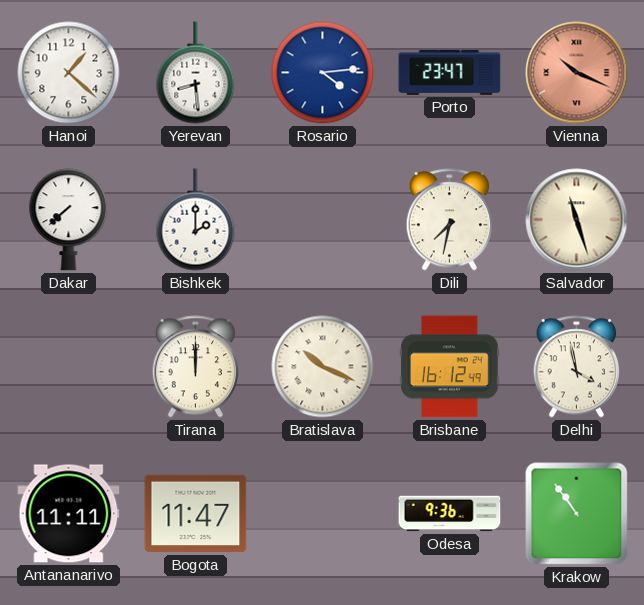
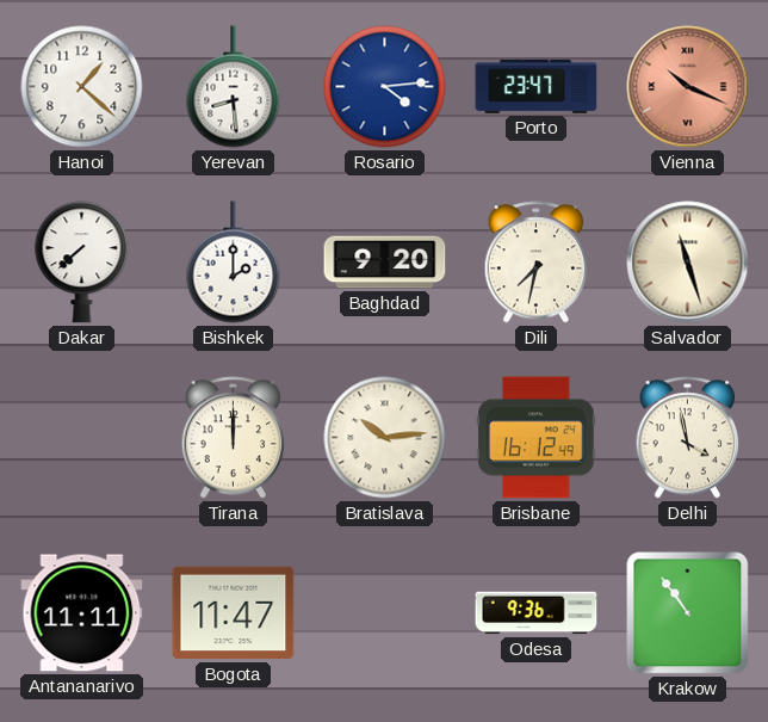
Baghdad: none -> 9:20 (385, 263)
Bratislava: 10:19 -> 10:14 (385, 438)
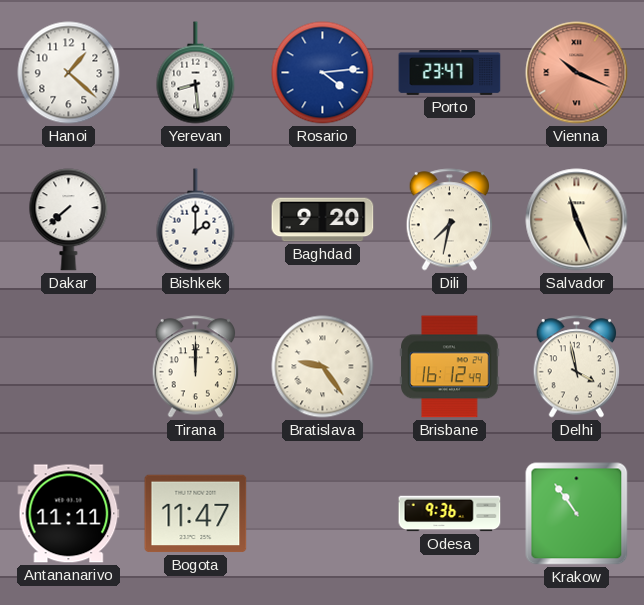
Salvador: 11:27 -> 11:26 (577, 220)
Bratislava: 10:14 -> 9:24 (323, 367)
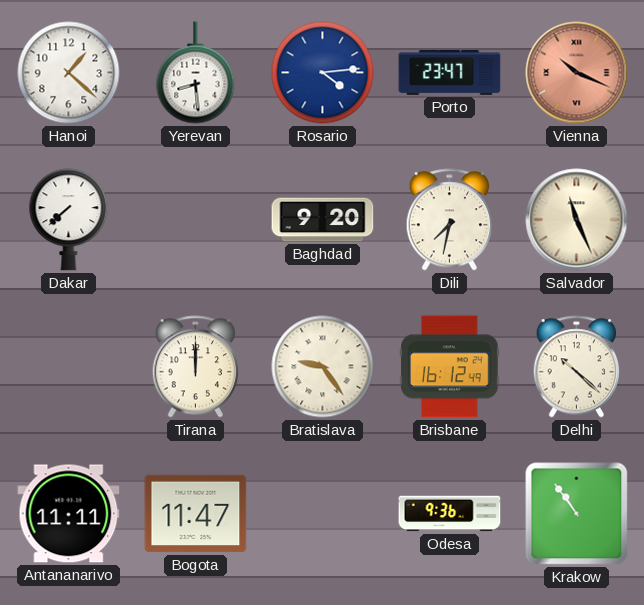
Bishkek: 2:00 -> none (196, 220)
Delhi: 3:58 -> 10:22 (577, 367)
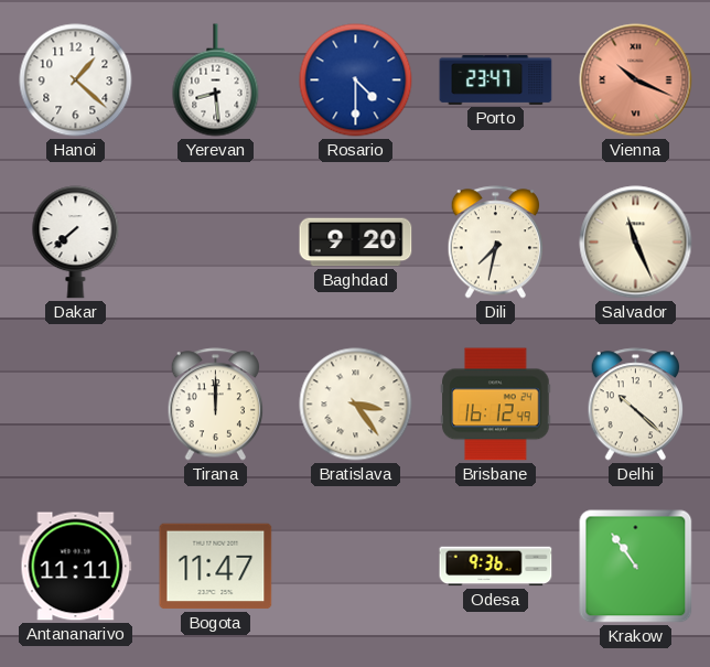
Rosario: 4:14 -> 4:30 (356, 80)
Bratislava: 9:24 -> 3:24 (356, 405)
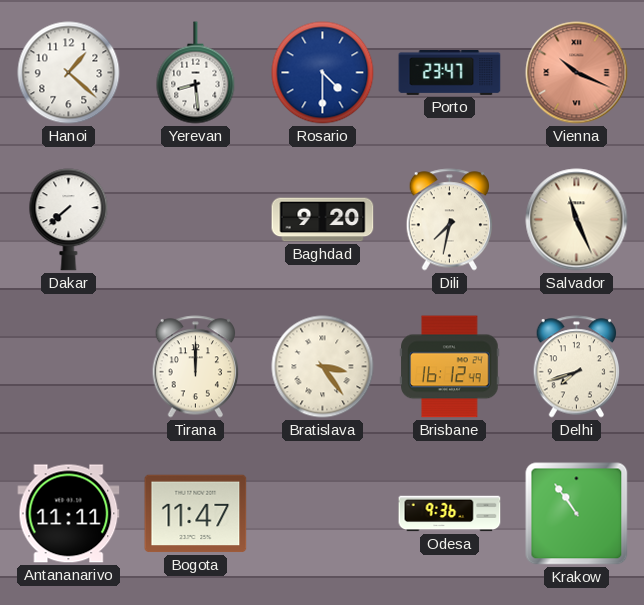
Delhi: 10:22 -> 7:42 (577, 367)
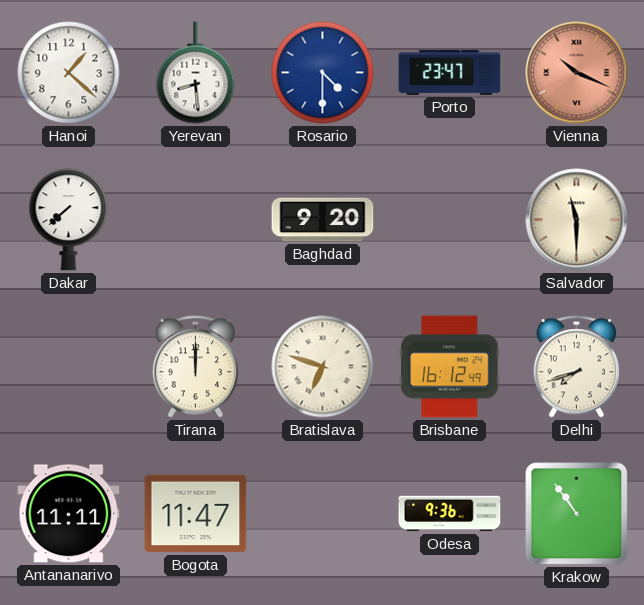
Dili: 7:32 -> none (450, 220)
Salvador: 11:26 -> 11:30 (577, 220)
Bratislava: 3:24 -> 6:48 (323, 367)
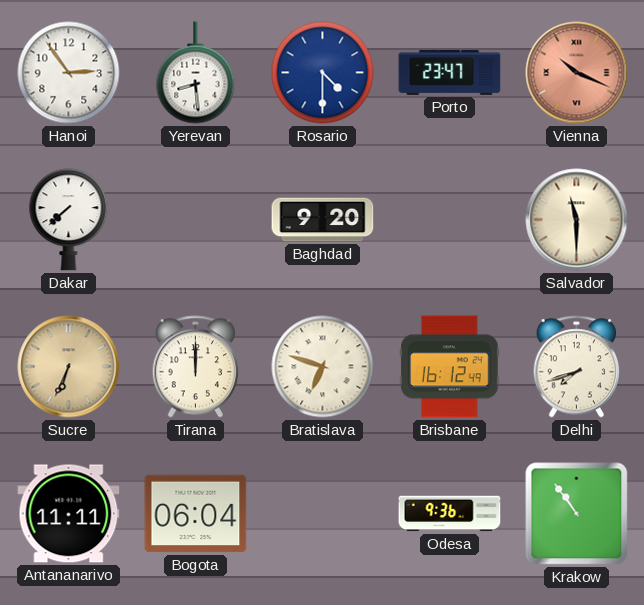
Hanoi: 1:22 -> 2:54 (69, 73)
Sucre: none -> 6:34 (69, 367)
Bogota: 11:47 -> 06:04 (196, 514)
